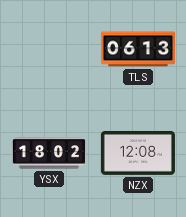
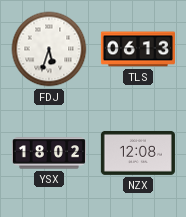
FDJ: none -> 5:33 (49, 49)
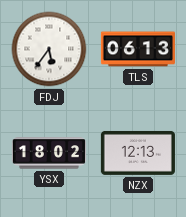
FDJ: 5:33 -> 5:36 (49, 49)
NZX: 12:08 -> 12:13 (138, 153)
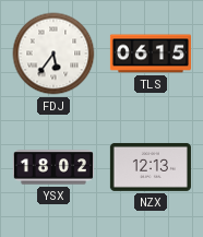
TLS: 06:13 -> 06:15 (151, 54)
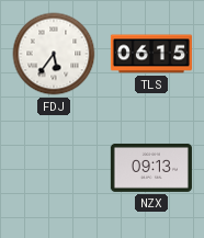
YSX: 18:02 -> none (53, 167)
NZX: 12:13 -> 09:13 (151, 168)
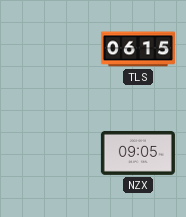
FDJ: 5:36 -> none (54, 54)
NZX: 09:13 -> 09:05 (138, 153)
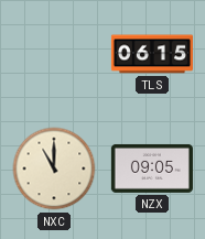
NXC: none -> 11:00 (54, 169)
